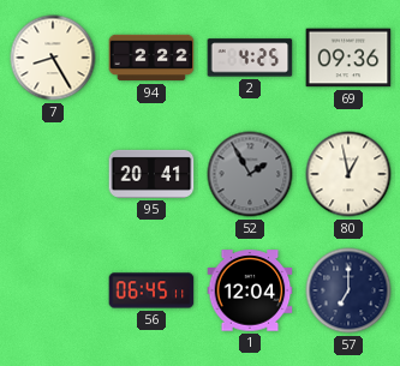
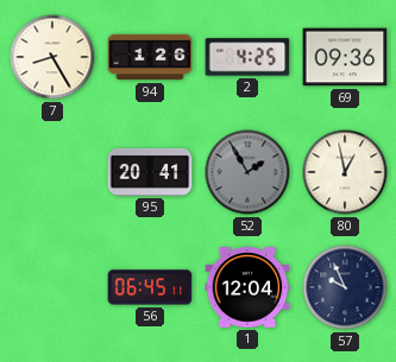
94: 2:22 -> 1:26 (150, 57)
57: 7:00 -> 9:56 (345, 287)
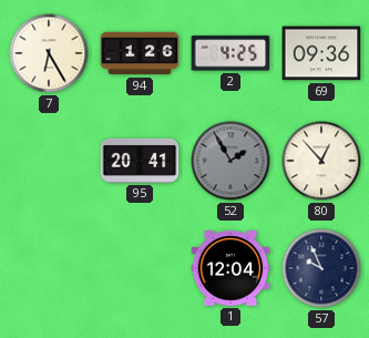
7: 8:25 -> 6:25 (49, 53)
80: 12:58 -> 12:53 (321, 161)
56: 06:45 -> none (150, 287)
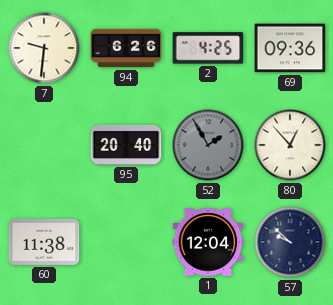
7: 6:25 -> 9:31 (44, 48)
94: 1:26 -> 6:26 (126, 48)
95: 20:41 -> 20:40 (126, 145)
60: none -> 11:38 (44, 242)
57: 9:56 -> 9:52 (290, 242)
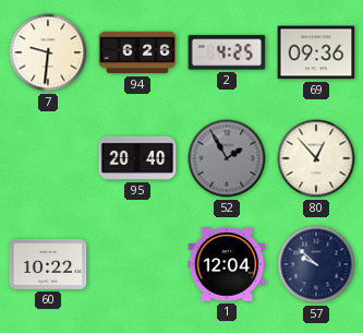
60: 11:38 -> 10:22 (48, 264)
